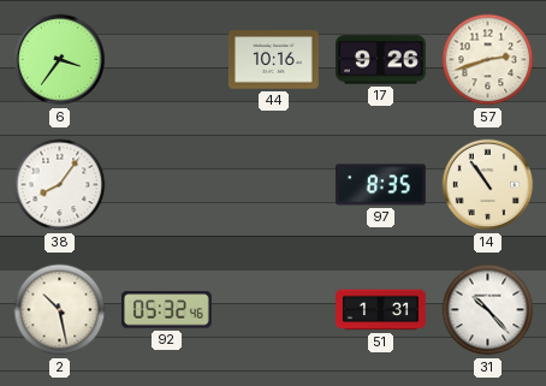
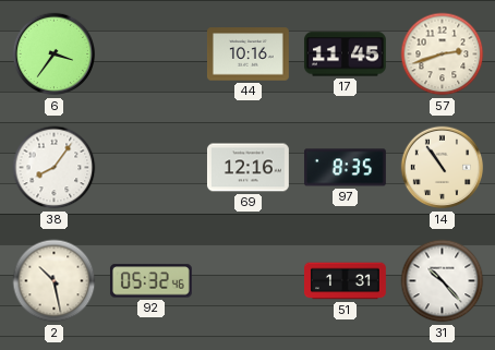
17: 9:26 -> 11:45 (345, 55)
69: none -> 12:16 (247, 168)
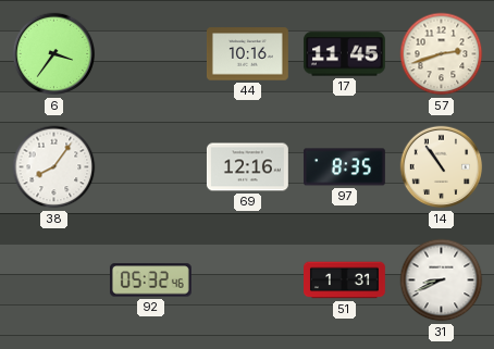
2: 10:28 -> none (55, 281)
31: 10:23 -> 8:41 (442, 281)
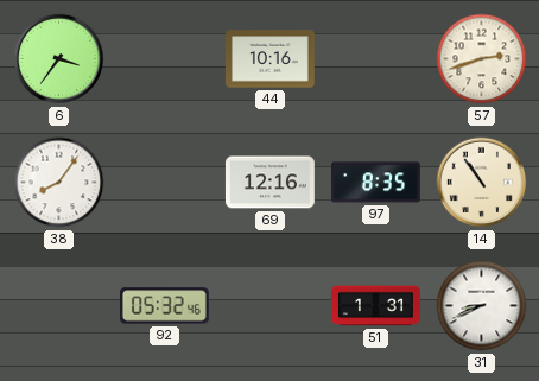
17: 11:45 -> none (344, 54)
